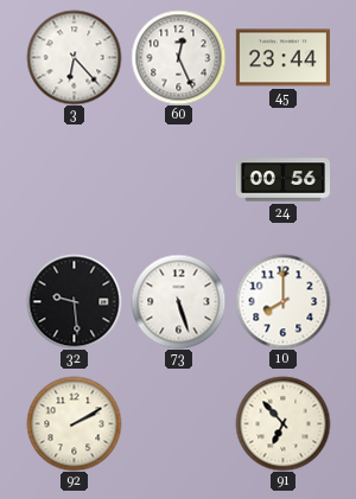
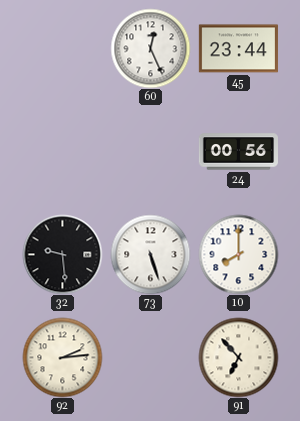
3: 6:23 -> none (74, 57)
92: 2:10 -> 2:14 (62, 357)
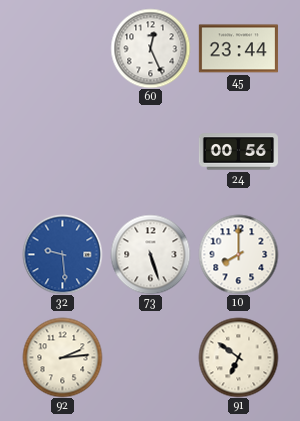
32 dial: black -> blue (62, 254)
91: 6:53 -> 6:51 (238, 357)
